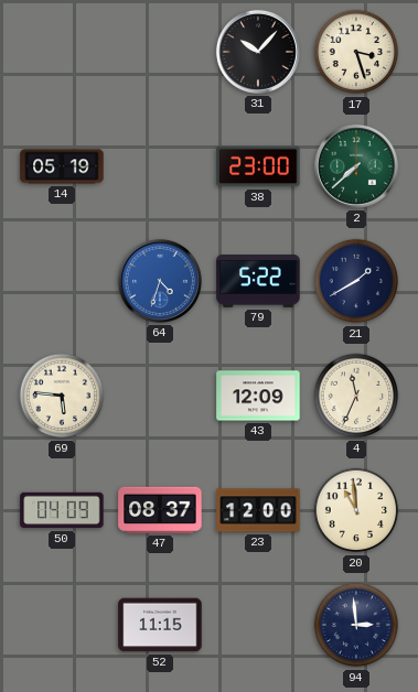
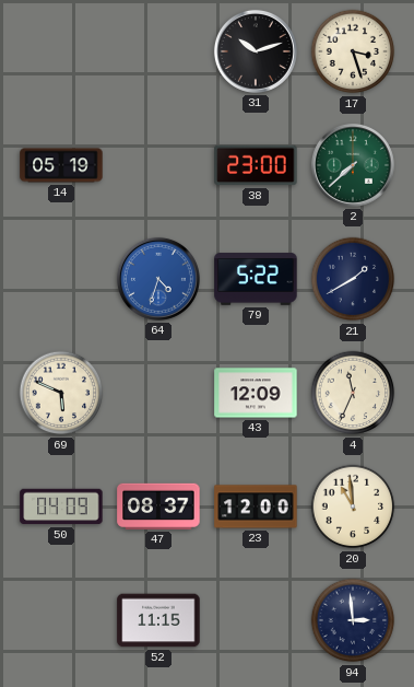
31: 10:07 -> 10:12 (256, 51)
69: 5:46 -> 5:49 (61, 393)
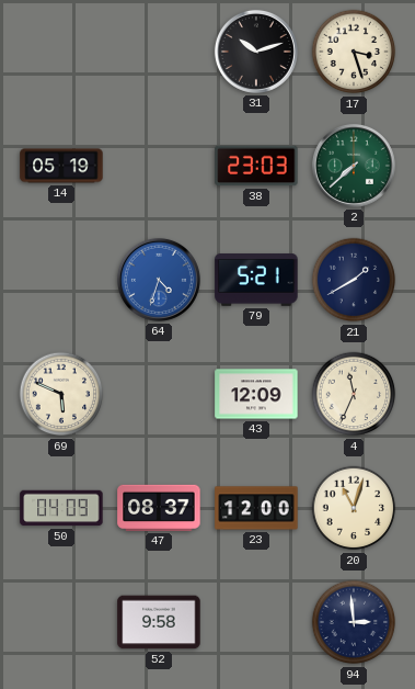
38: 23:00 -> 23:03 (256, 166)
79: 5:22 -> 5:21 (256, 280)
20: 10:59 -> 11:03 (354, 508)
52: 11:15 -> 9:58 (159, 622)
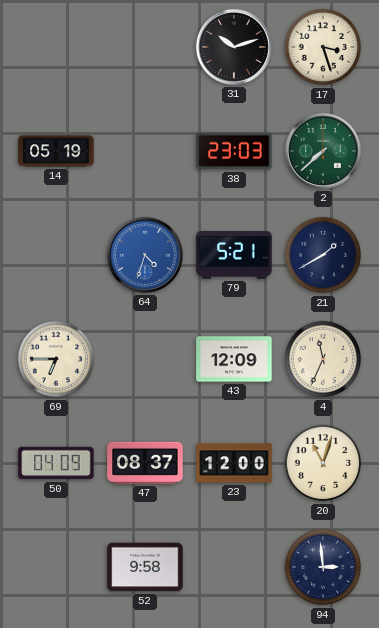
69: 5:49 -> 6:45 (56, 359)
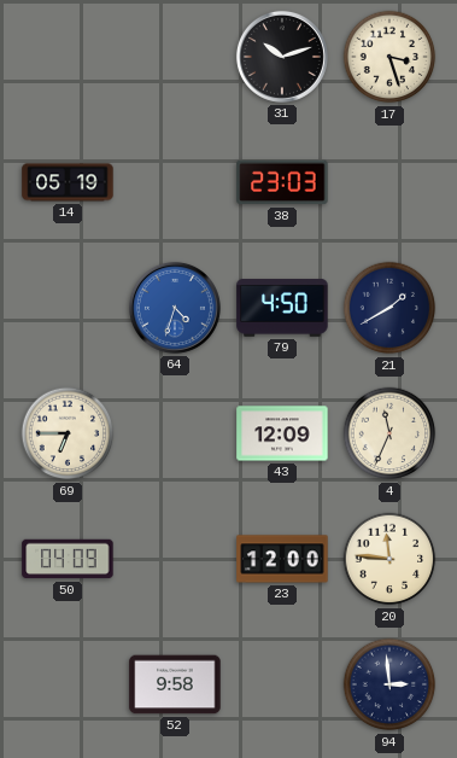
2: 7:38 -> none (323, 151)
79: 5:21 -> 4:50 (282, 308)
47: 08:37 -> none (145, 463)
20: 11:03 -> 11:46 (389, 559)
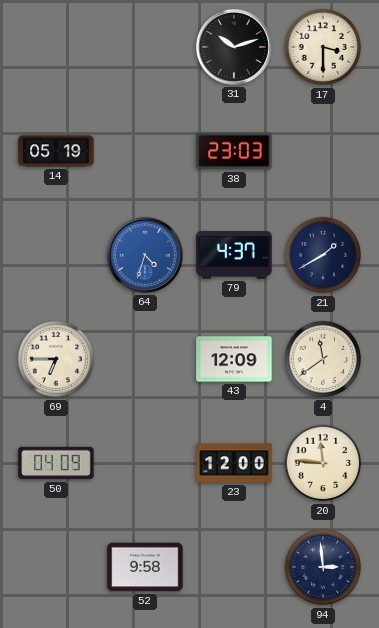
17: 3:27 -> 3:30 (323, 47)
79: 4:50 -> 4:37 (234, 255)
4: 11:34 -> 11:39 (323, 359)
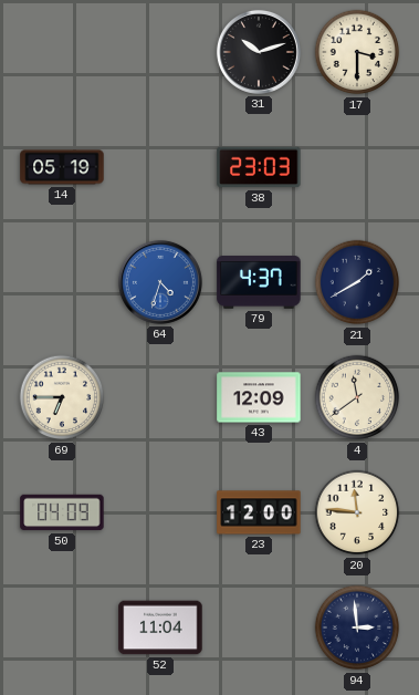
52: 9:58 -> 11:04 (160, 627)
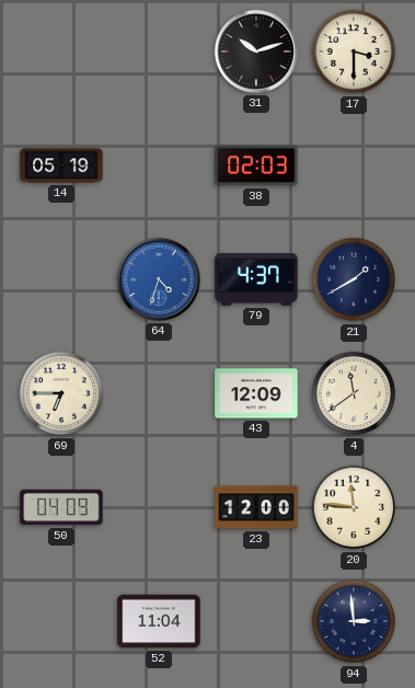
38: 23:03 -> 02:03 (256, 165)
